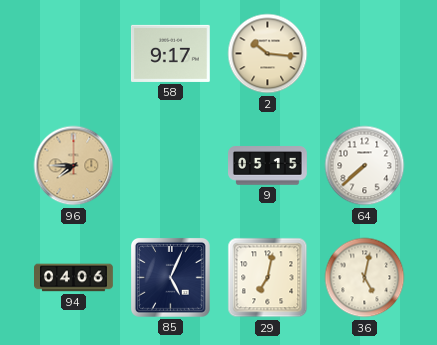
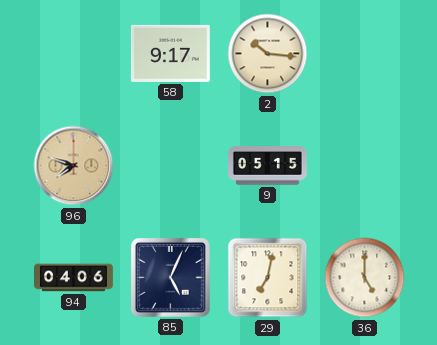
96: 7:45 -> 7:48 (74, 166)
64: 7:38 -> none (365, 166)
36: 5:02 -> 5:00 (365, 278)
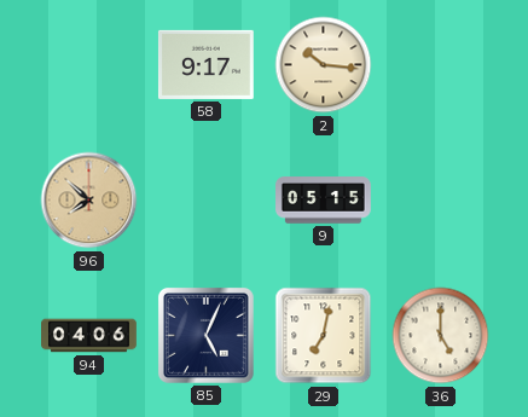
96: 7:48 -> 7:52 (89, 201)
